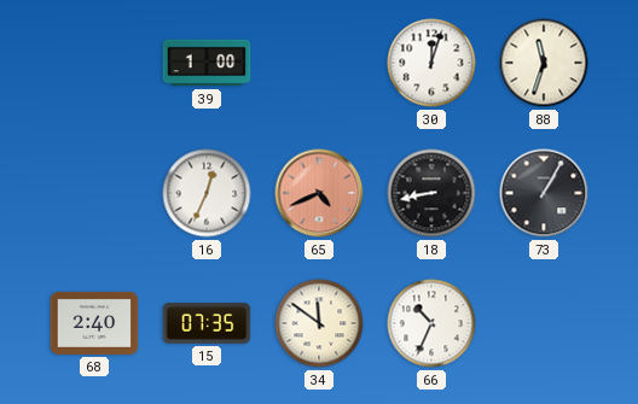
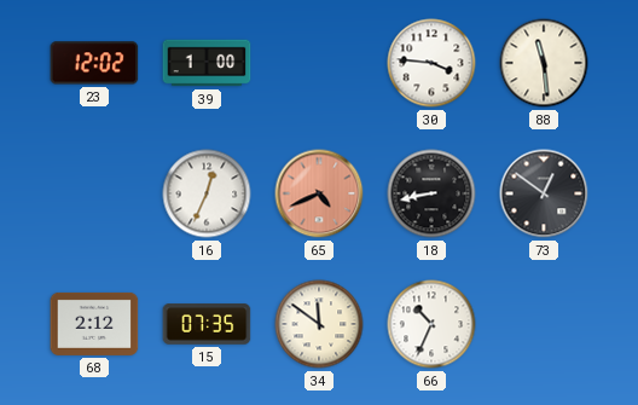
23: none -> 12:02 (94, 63)
30: 12:03 -> 3:46 (431, 63)
88: 11:33 -> 11:29 (544, 63)
73: 1:05 -> 12:51 (544, 193)
68: 2:40 -> 2:12 (94, 324)
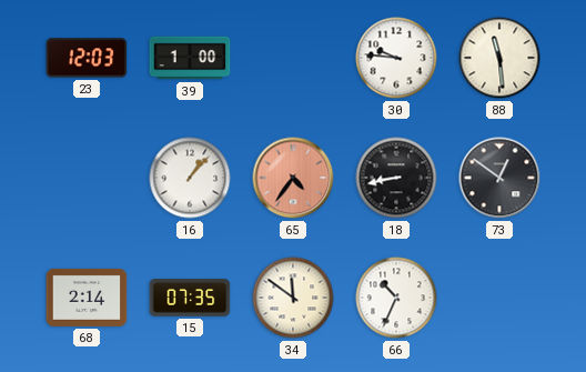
23: 12:02 -> 12:03 (87, 58)
30: 3:46 -> 9:46 (396, 58)
16: 12:34 -> 1:07 (190, 178)
65: 4:41 -> 4:36 (293, 178)
68: 2:12 -> 2:14 (87, 298)
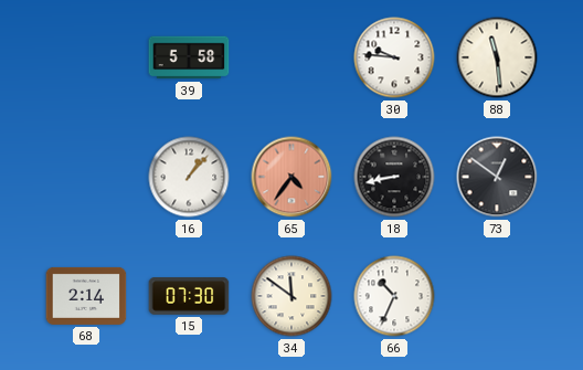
23: 12:03 -> none (87, 58)
39: 1:00 -> 5:58 (189, 57)
15: 07:35 -> 07:30 (189, 296)
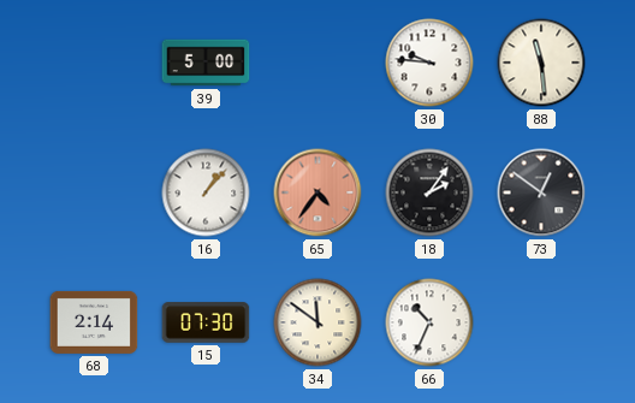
39: 5:58 -> 5:00 (206, 63)
18: 8:43 -> 2:06 (429, 192)
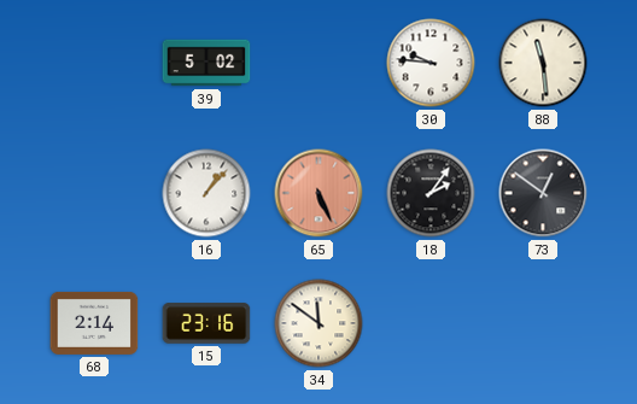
39: 5:00 -> 5:02 (206, 63)
65: 4:36 -> 5:26 (318, 193)
15: 07:30 -> 23:16 (206, 323)
66: 10:34 -> none (429, 322)
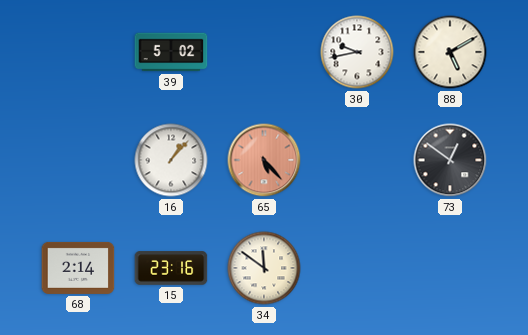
30: 9:46 -> 9:43 (357, 52)
88: 11:29 -> 5:10 (450, 52)
65: 5:26 -> 5:23 (264, 160)
18: 2:06 -> none (431, 193)
